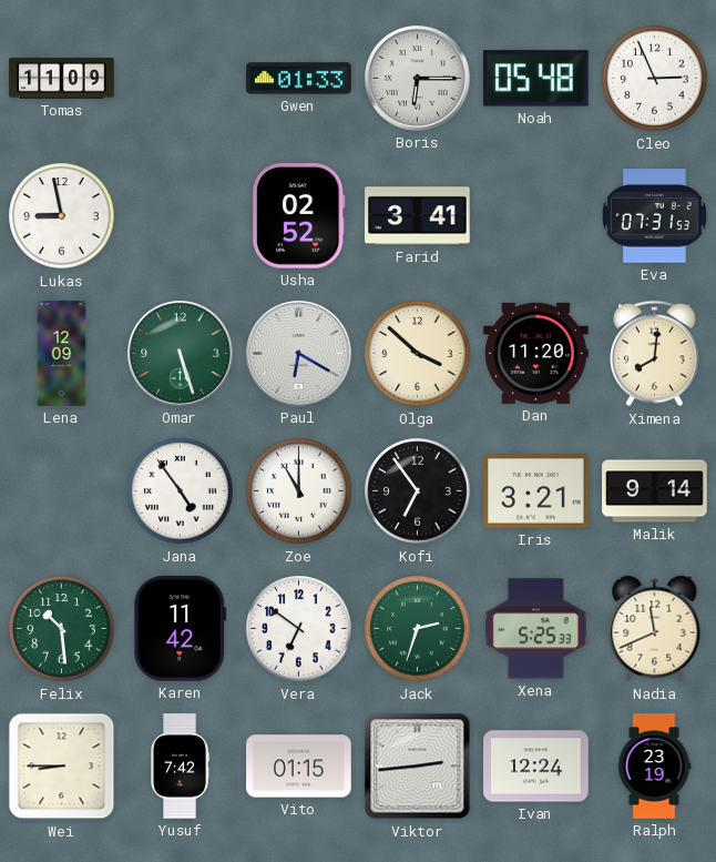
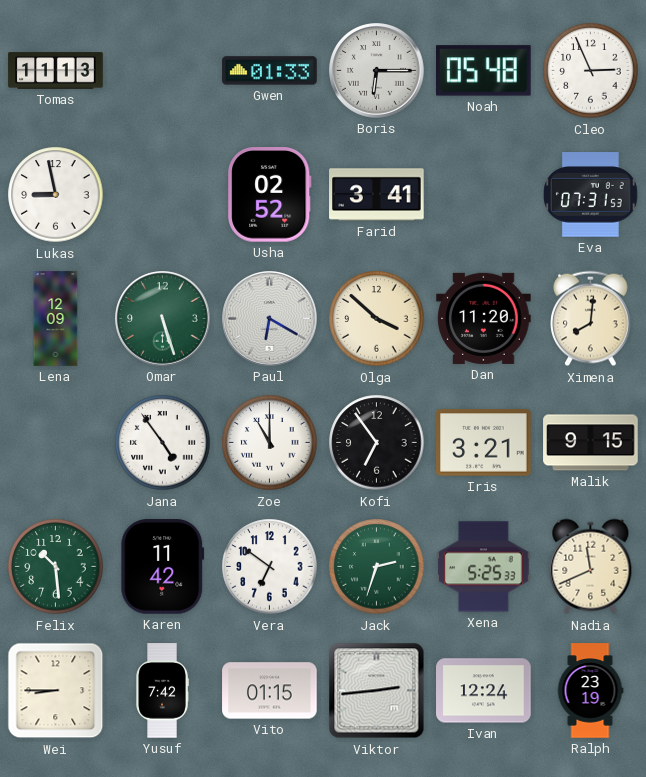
Tomas: 11:09 -> 11:13 (56, 71)
Malik: 9:14 -> 9:15 (591, 443)
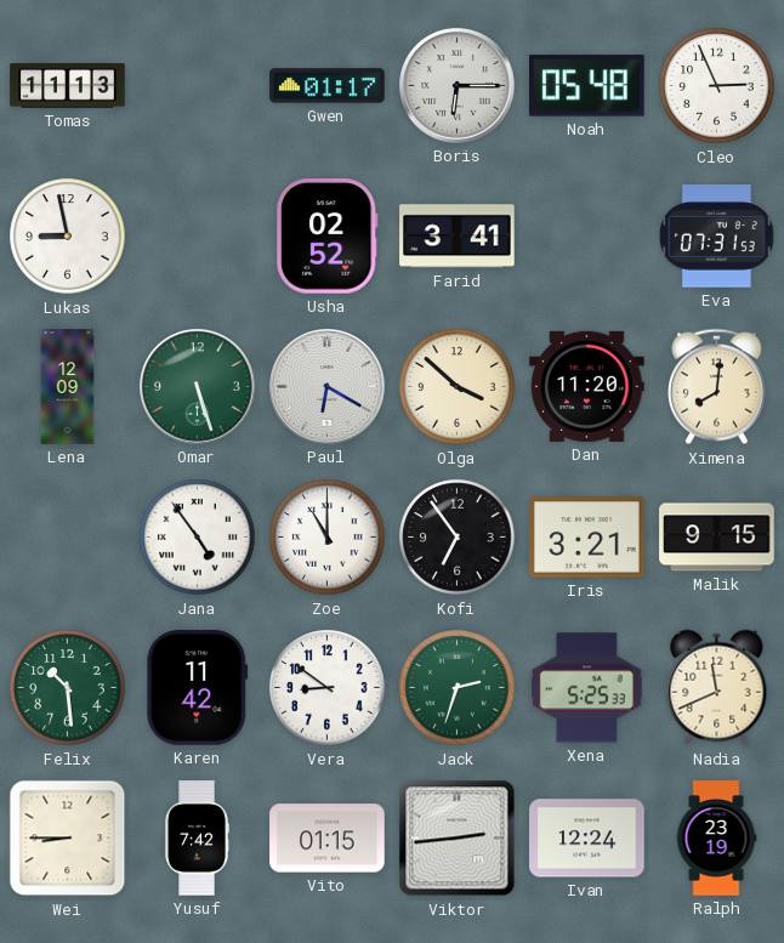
Gwen: 01:33 -> 01:17 (328, 86)
Vera: 6:51 -> 8:51 (328, 688)
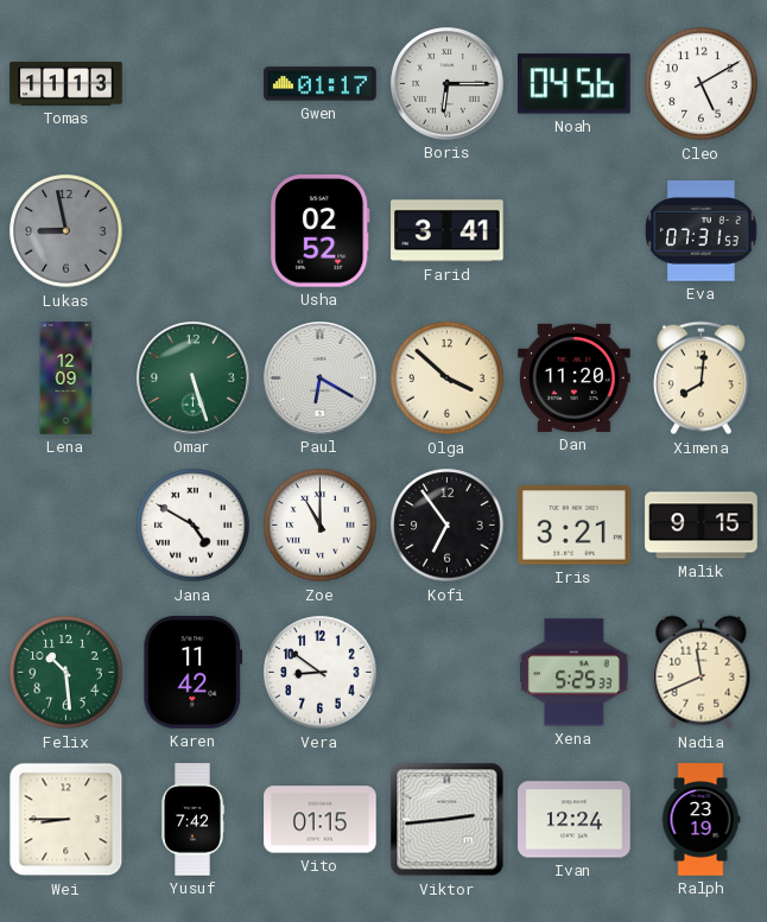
Noah: 05:48 -> 04:56 (575, 84)
Cleo: 2:56 -> 5:10 (702, 84)
Lukas dial: white -> grey (66, 231)
Jana: 4:54 -> 4:50 (194, 526)
Jack: 2:33 -> none (458, 688)
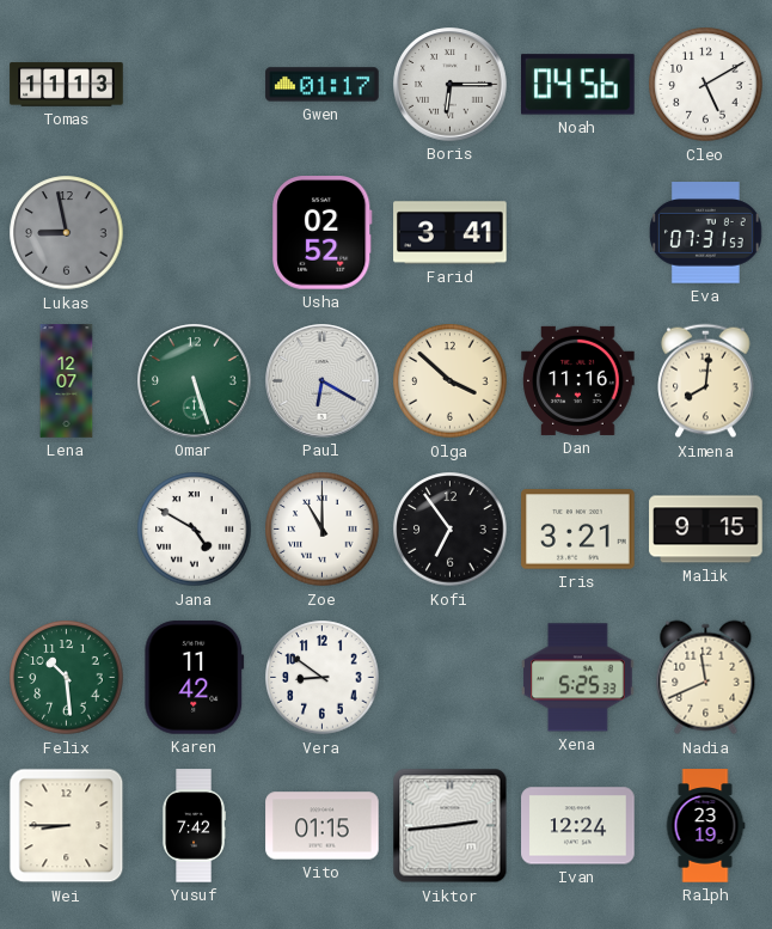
Lena: 12:09 -> 12:07 (67, 381)
Dan: 11:20 -> 11:16 (578, 380)
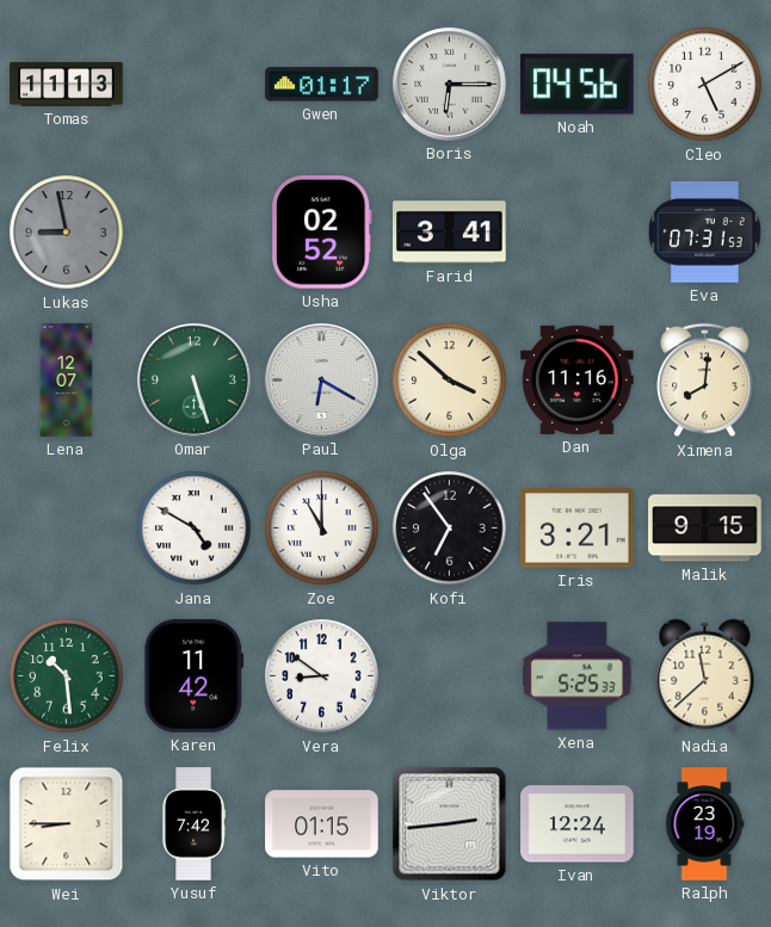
Nadia: 11:41 -> 11:38 (705, 676)
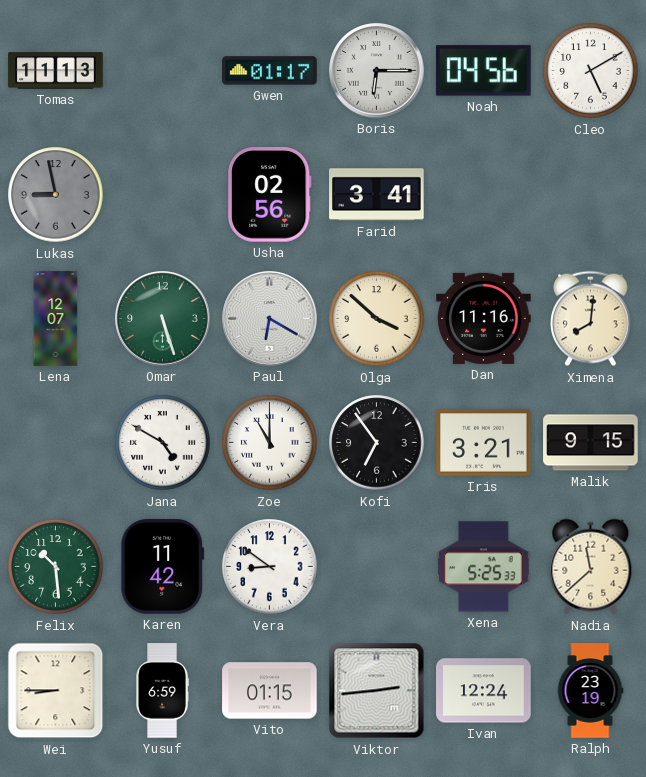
Usha: 02:52 -> 02:56 (270, 195)
Eva: 07:31 -> none (704, 233)
Yusuf: 7:42 -> 6:59 (162, 691)
